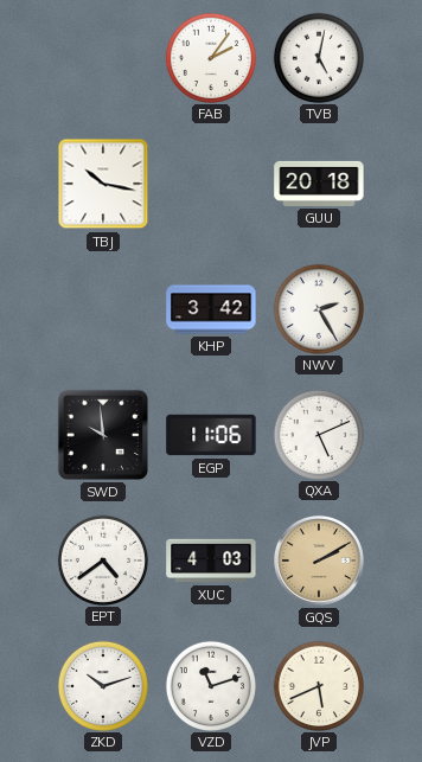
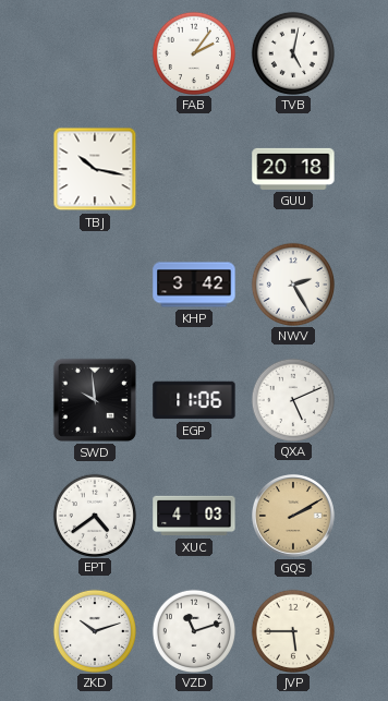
JVP: 5:41 -> 5:45 (292, 630)
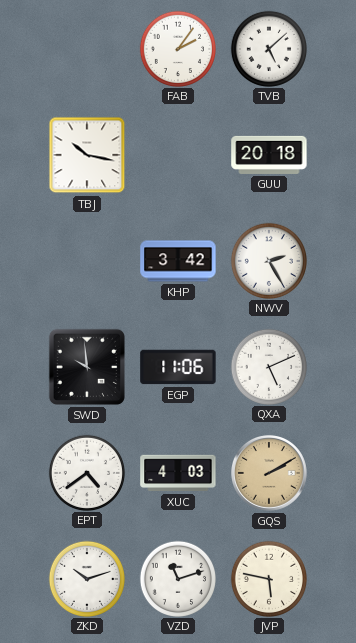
TVB: 5:02 -> 5:08 (268, 48)
JVP: 5:45 -> 5:47 (268, 578)
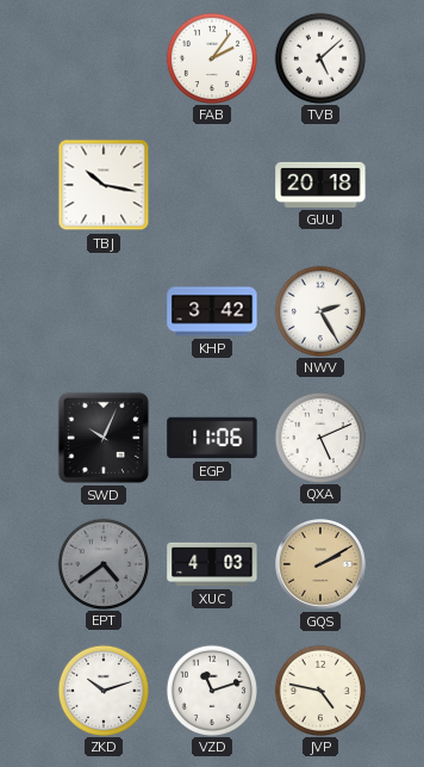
SWD: 9:59 -> 10:04 (104, 438)
EPT dial: white -> grey (102, 563)
JVP: 5:47 -> 4:47 (319, 689)
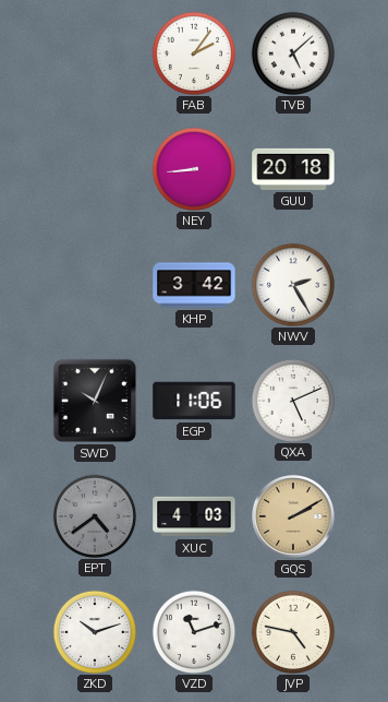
TBJ: 10:17 -> none (104, 185)
NEY: none -> 8:44 (193, 168)
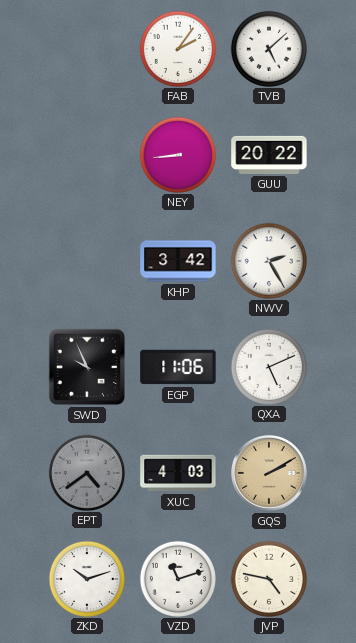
GUU: 20:18 -> 20:22 (269, 155)
SWD: 10:04 -> 9:56 (87, 367)
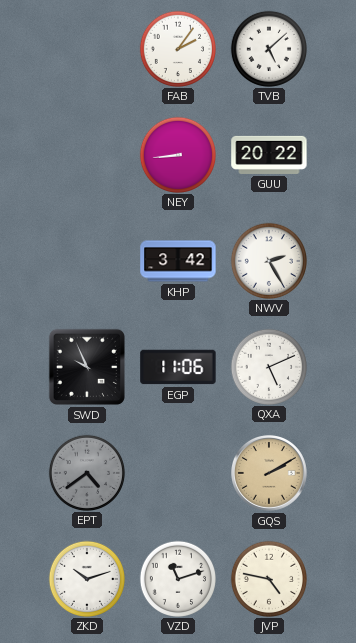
XUC: 4:03 -> none (178, 473)
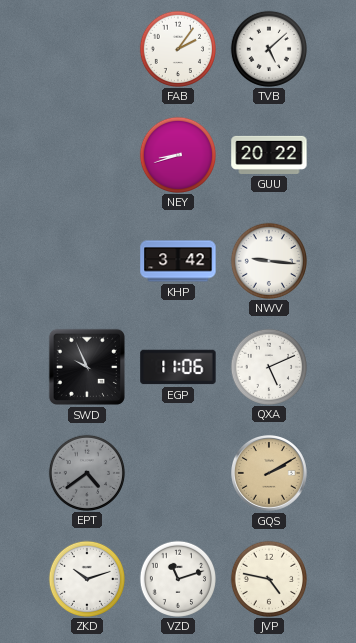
NEY: 8:44 -> 8:42 (177, 154)
NWV: 2:25 -> 9:16 (268, 260)
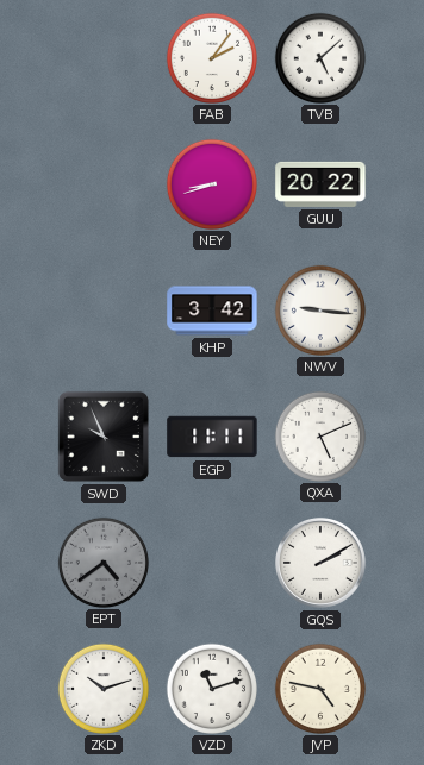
EGP: 11:06 -> 11:11 (212, 437)
GQS dial: champagne -> white (322, 564)
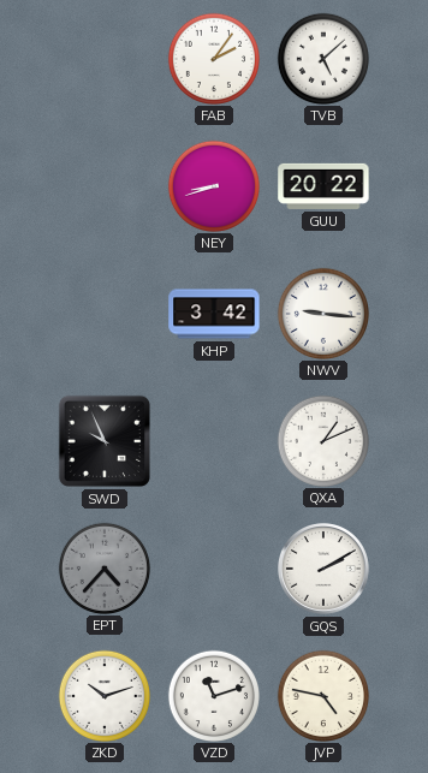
EGP: 11:11 -> none (212, 437)
QXA: 5:11 -> 1:11 (322, 440)
EPT: 4:39 -> 4:37 (103, 567)
